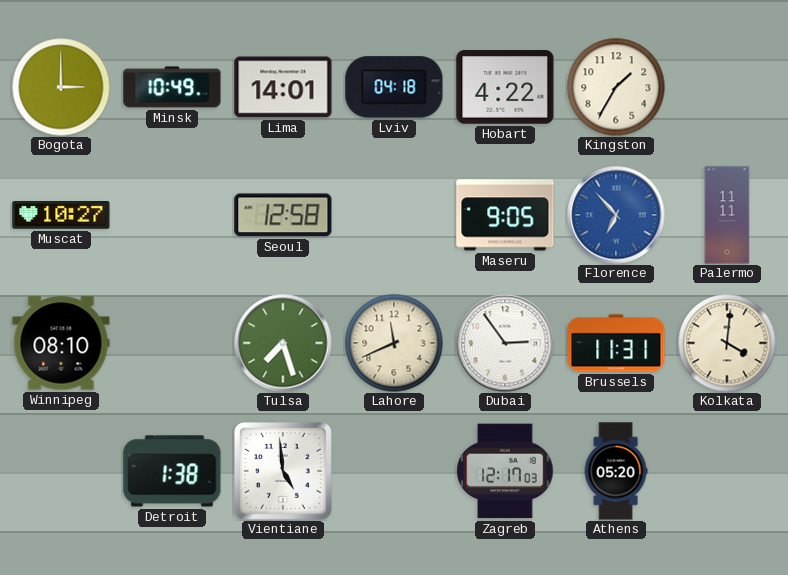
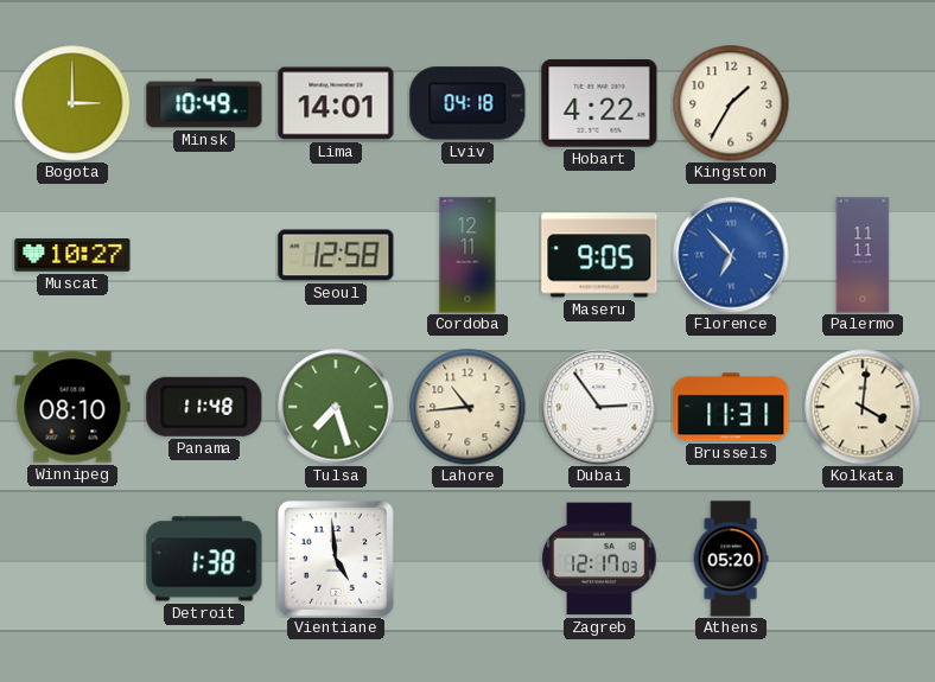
Cordoba: none -> 12:11 (467, 255)
Panama: none -> 11:48 (204, 407)
Lahore: 11:41 -> 10:44 (467, 407)
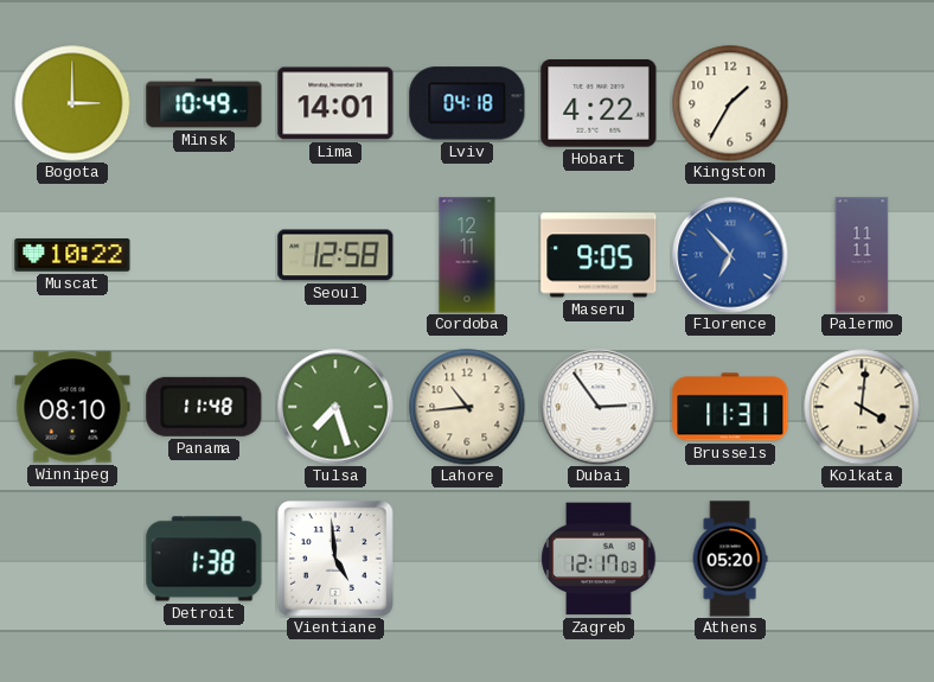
Muscat: 10:27 -> 10:22 (72, 256)
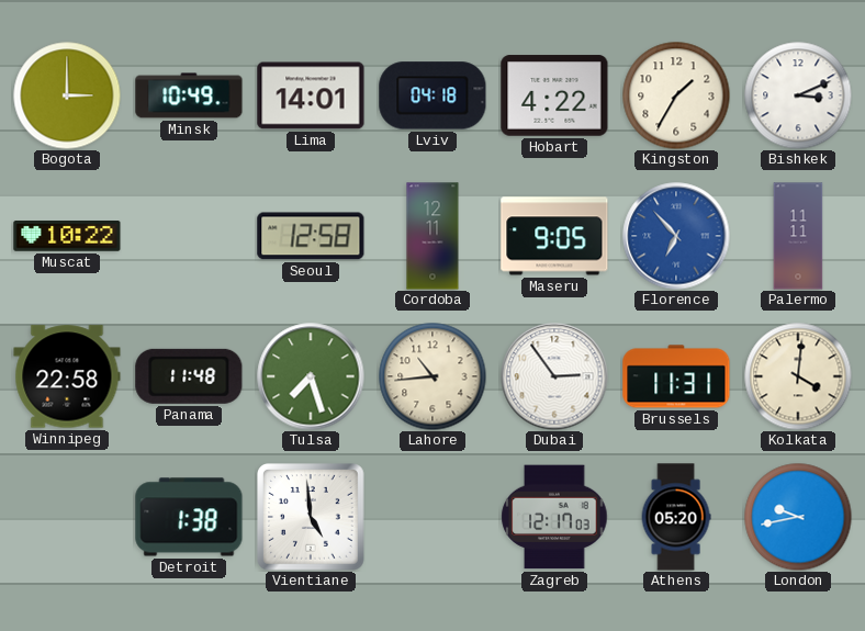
Bishkek: none -> 3:11 (798, 95)
Winnipeg: 08:10 -> 22:58 (67, 376)
London: none -> 9:43 (798, 517)
